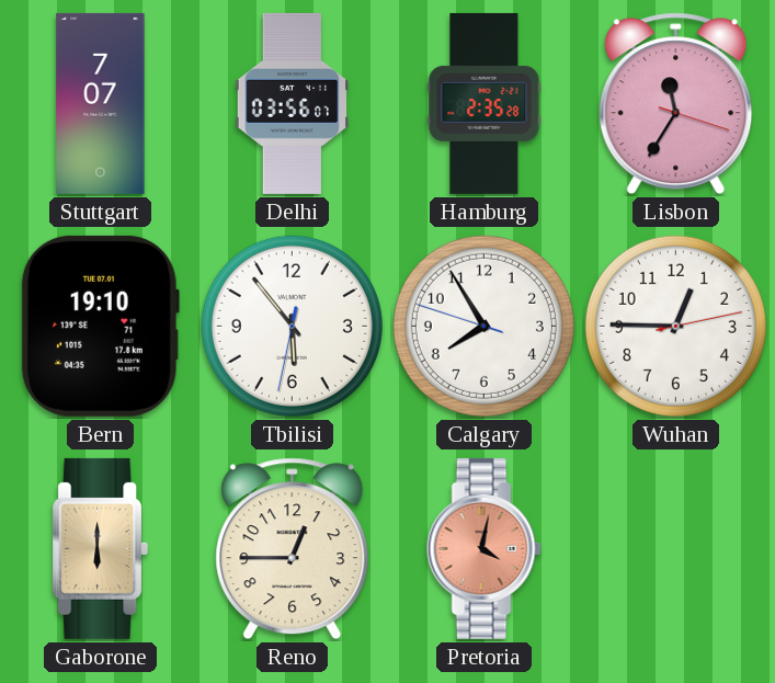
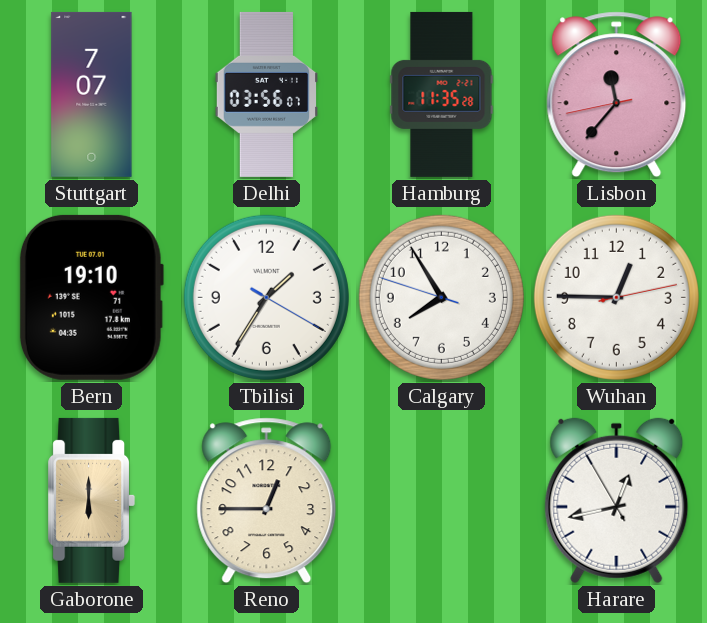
Hamburg: 2:35 -> 11:35 (442, 94)
Lisbon: 11:35 -> 11:36 (617, 95)
Tbilisi: 5:53 -> 1:35 (266, 297)
Pretoria: 4:02 -> none (483, 548)
Harare: none -> 12:42 (617, 501)
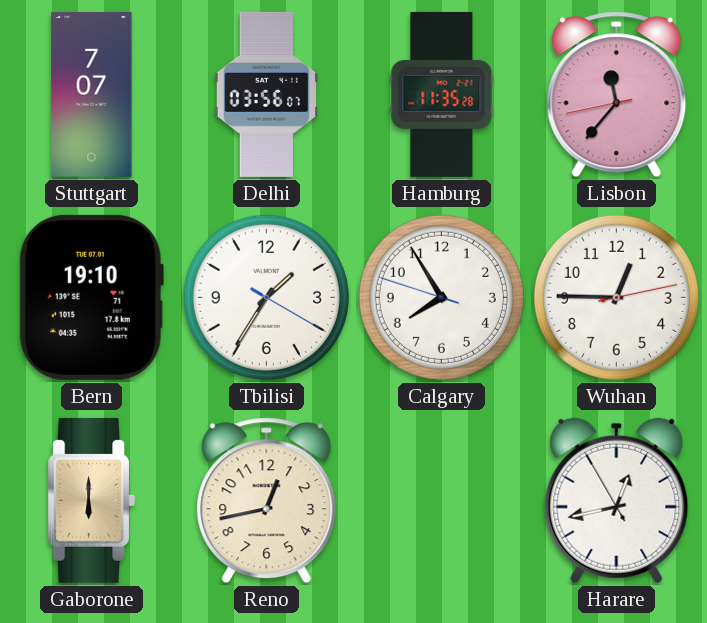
Reno: 12:45 -> 12:43 (267, 501)
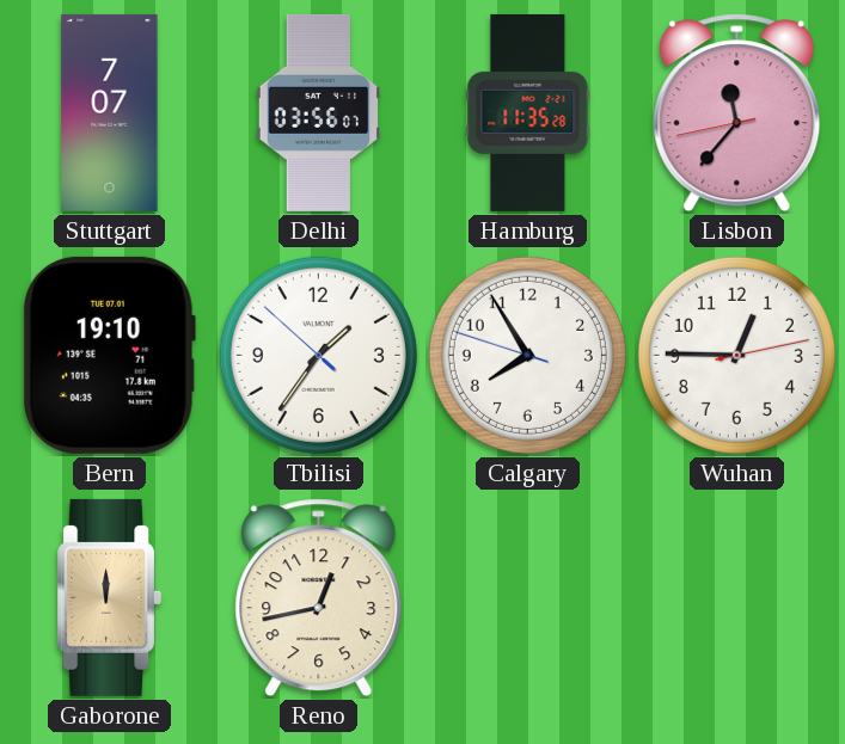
Tbilisi: 1:35:20 -> 1:35:52 (318, 355)
Gaborone: 6:00 -> 12:00 (110, 597)
Harare: 12:42 -> none (617, 501)
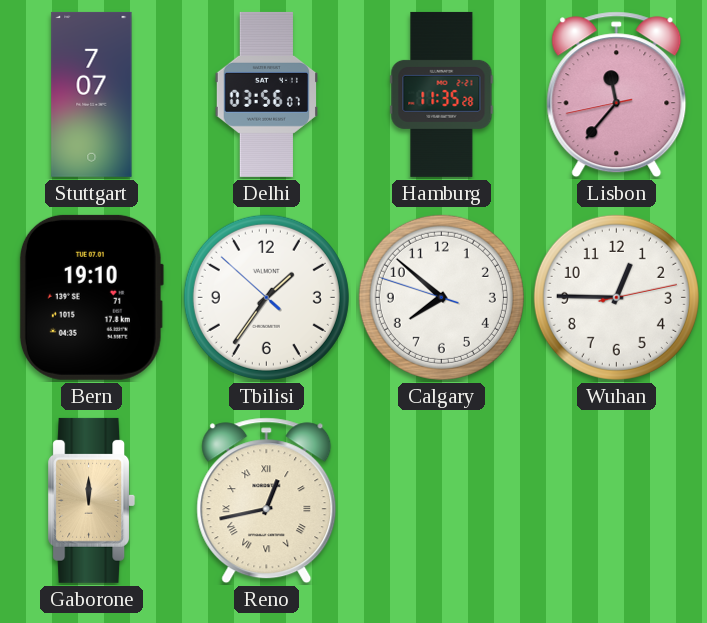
Calgary: 7:54 -> 7:51 (441, 297)
Reno numerals: Arabic -> Roman (267, 501)
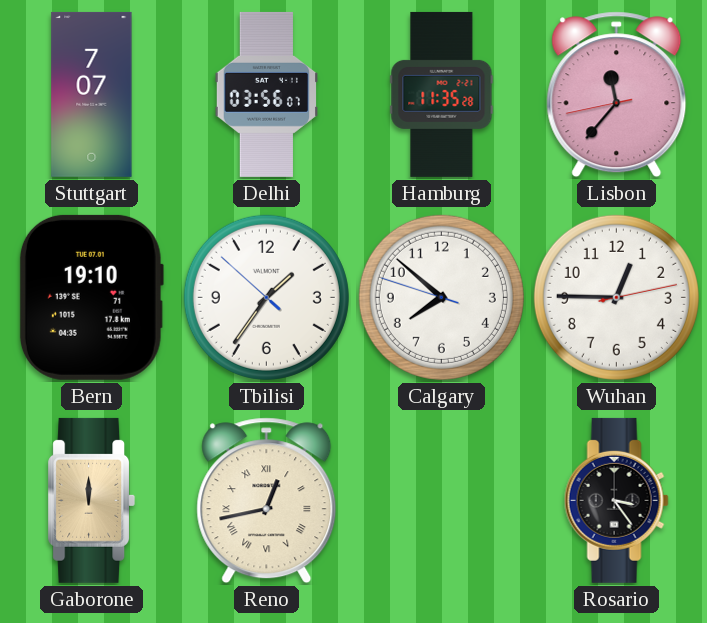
Rosario: none -> 3:24 (616, 500)
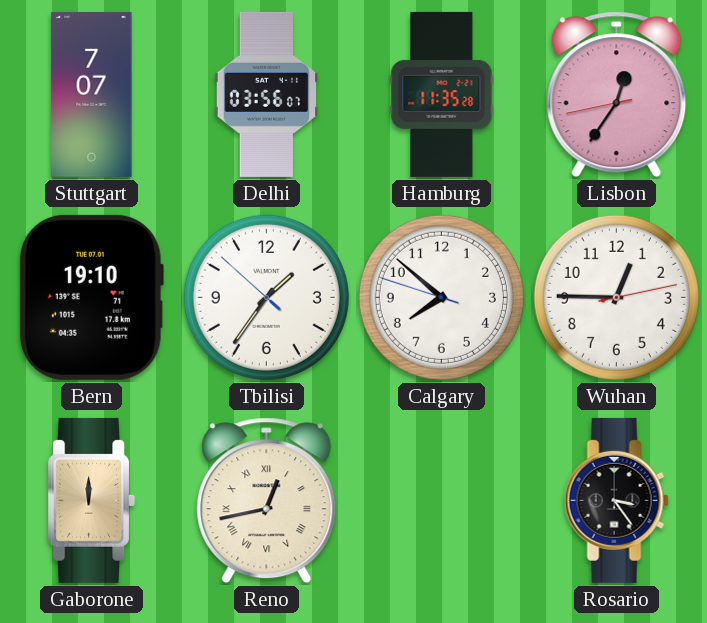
Lisbon: 11:36 -> 12:35 (617, 95)
